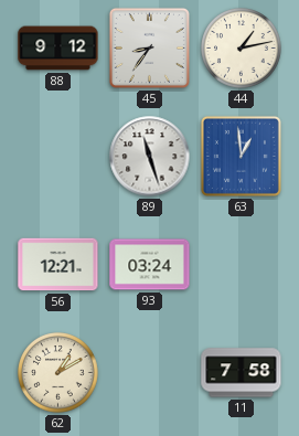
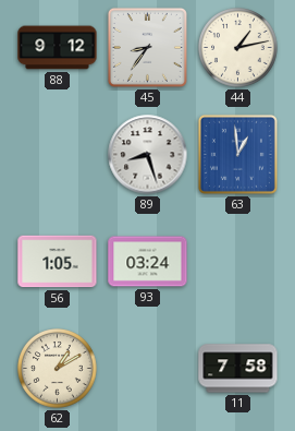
89: 11:27 -> 8:27 (148, 155)
56: 12:21 -> 1:05 (58, 262)
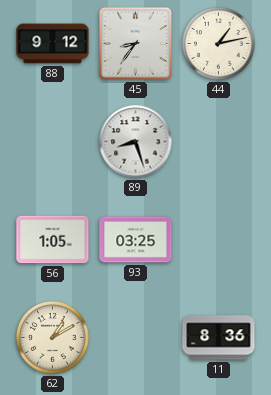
63: 12:59 -> none (237, 154)
93: 03:24 -> 03:25 (136, 240)
11: 7:58 -> 8:36 (219, 338)
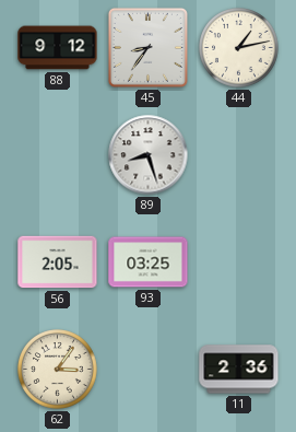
56: 1:05 -> 2:05 (58, 262)
62: 1:10 -> 3:06 (58, 370)
11: 8:36 -> 2:36 (239, 370)
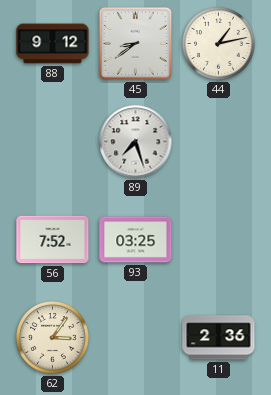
45: 8:36 -> 8:39 (135, 43)
89: 8:27 -> 7:27 (136, 142)
56: 2:05 -> 7:52 (53, 240)
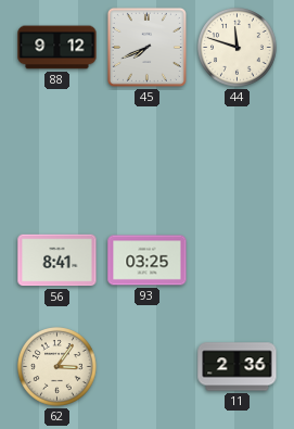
45: 8:39 -> 7:41 (146, 47)
44: 1:13 -> 11:48 (238, 48)
89: 7:27 -> none (136, 142)
56: 7:52 -> 8:41 (57, 261)
